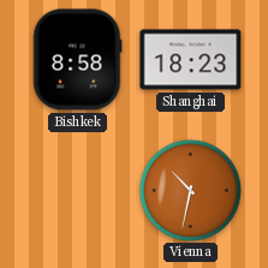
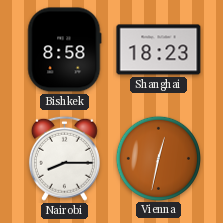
Nairobi: none -> 8:15 (64, 158)
Vienna: 10:32 -> 12:32 (158, 158)
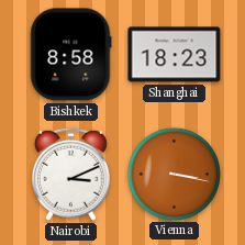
Nairobi: 8:15 -> 3:11 (70, 174)
Vienna: 12:32 -> 3:17 (174, 174)
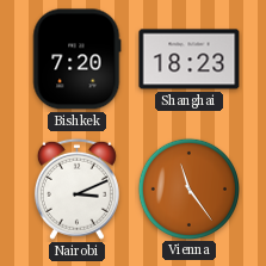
Bishkek: 8:58 -> 7:20 (78, 60)
Vienna: 3:17 -> 11:24 (188, 188)
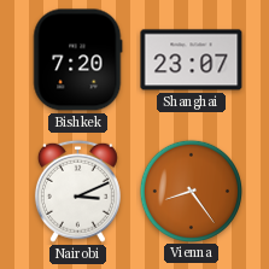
Shanghai: 18:23 -> 23:07 (192, 60)
Vienna: 11:24 -> 8:24 (191, 191)
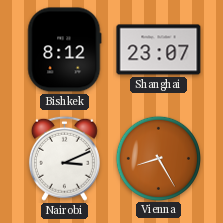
Bishkek: 7:20 -> 8:12 (65, 50)
Vienna: 8:24 -> 8:25 (158, 158)
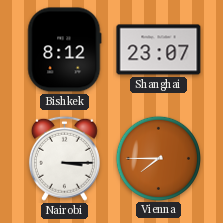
Nairobi: 3:11 -> 3:15 (64, 158)
Vienna: 8:25 -> 7:45 (158, 158)
